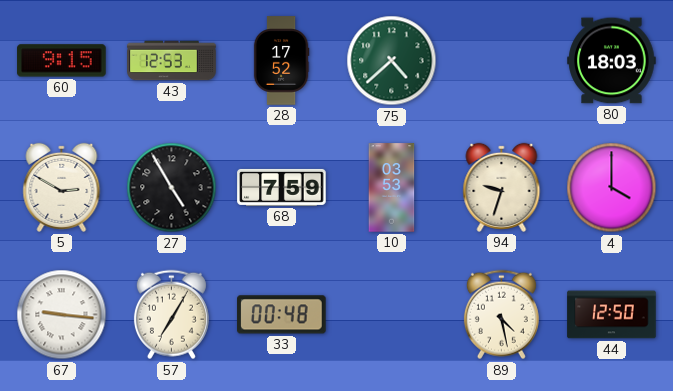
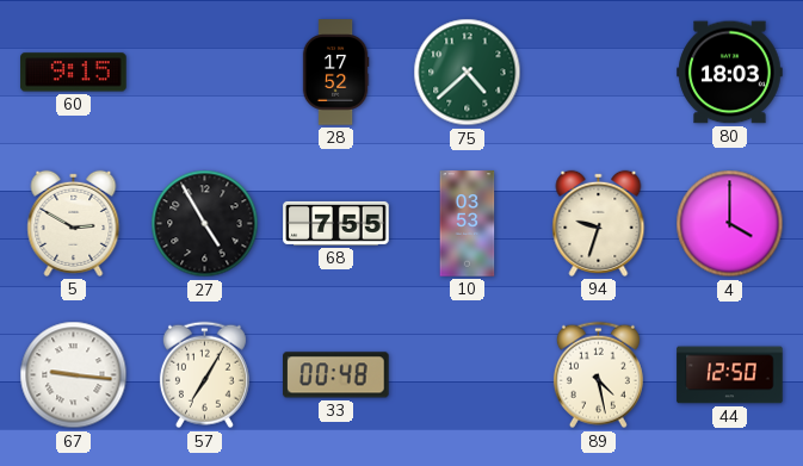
43: 12:53 -> none (172, 61)
68: 7:59 -> 7:55 (336, 223)
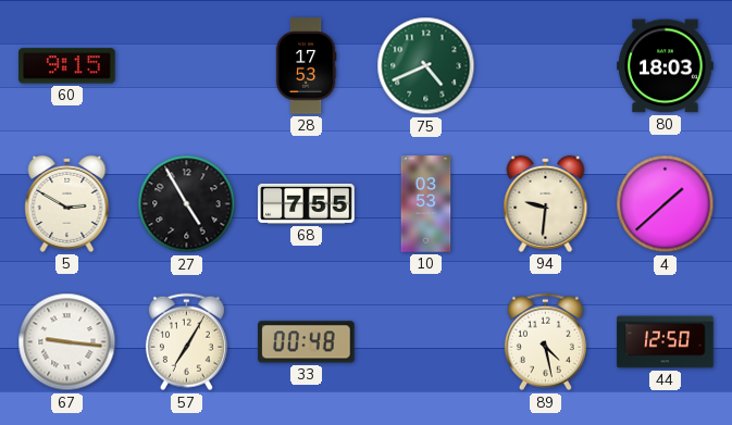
28: 17:52 -> 17:53 (306, 66)
75: 4:38 -> 4:41 (426, 66)
94: 9:33 -> 9:31 (546, 203)
4: 4:00 -> 1:38 (666, 204)
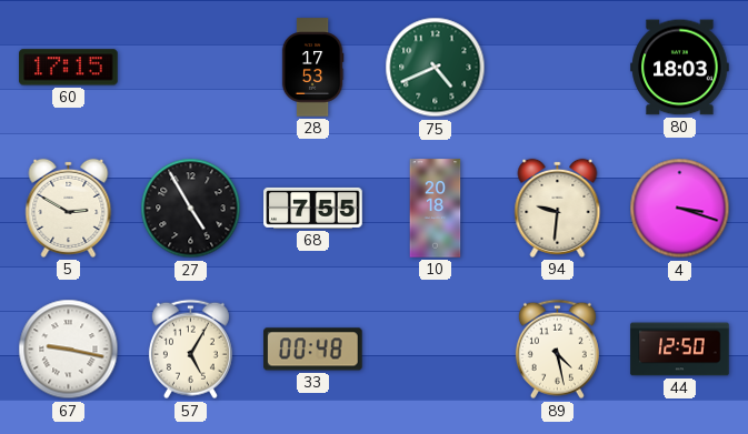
60: 9:15 -> 17:15 (69, 68)
10: 03:53 -> 20:18 (436, 209)
4: 1:38 -> 3:18 (680, 209)
67: 9:16 -> 9:17 (69, 350)
57: 7:05 -> 5:05 (190, 350)
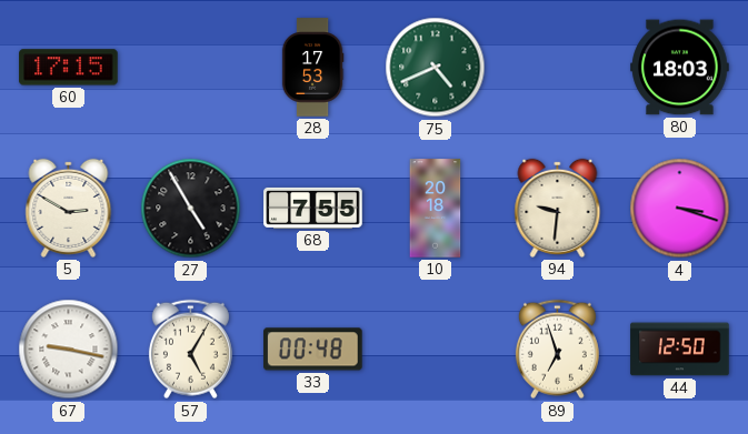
89: 4:28 -> 6:57 (557, 350)
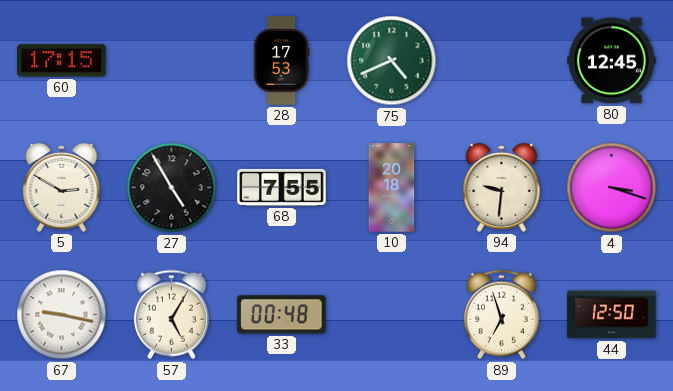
80: 18:03 -> 12:45 (612, 61)
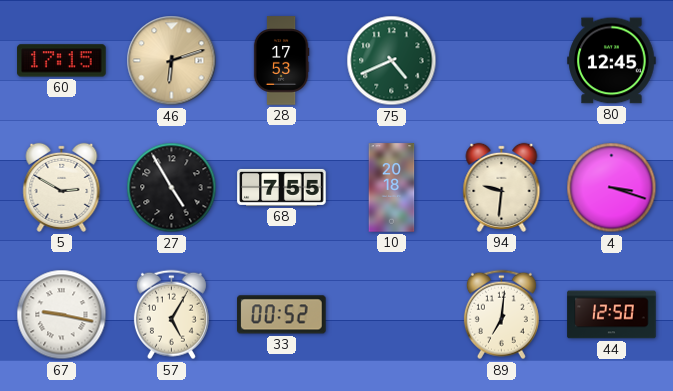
46: none -> 6:12 (172, 61)
33: 00:48 -> 00:52 (282, 315)
89: 6:57 -> 7:01 (501, 315)
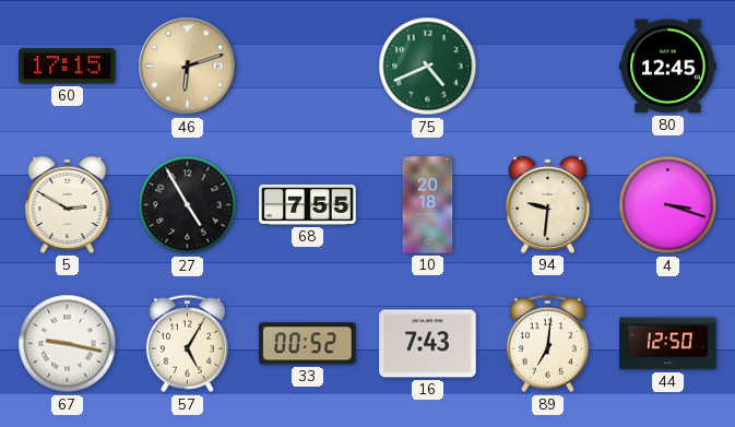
28: 17:53 -> none (281, 61)
16: none -> 7:43 (428, 344)
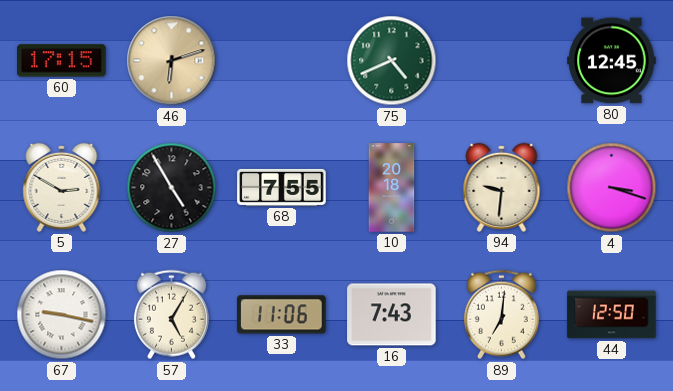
33: 00:52 -> 11:06 (282, 315)
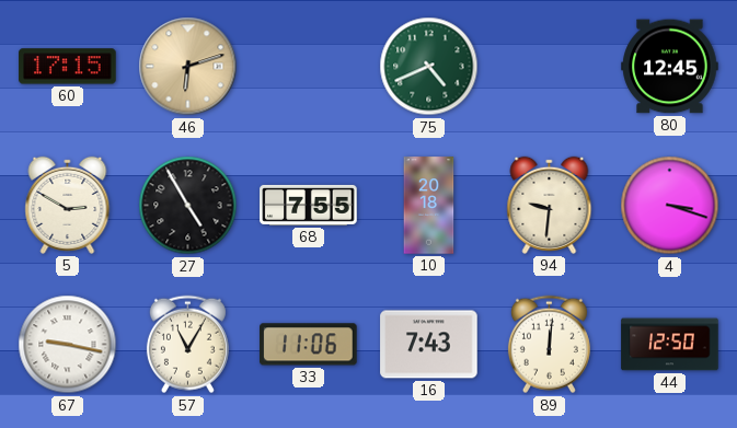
57: 5:05 -> 11:05 (187, 345)
89: 7:01 -> 12:01 (549, 345)
